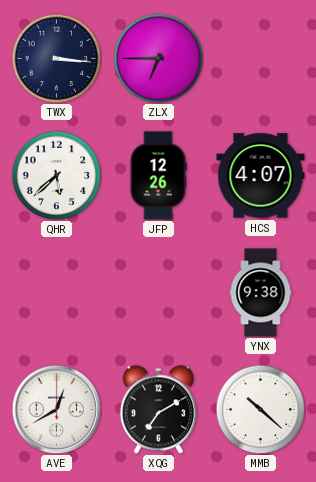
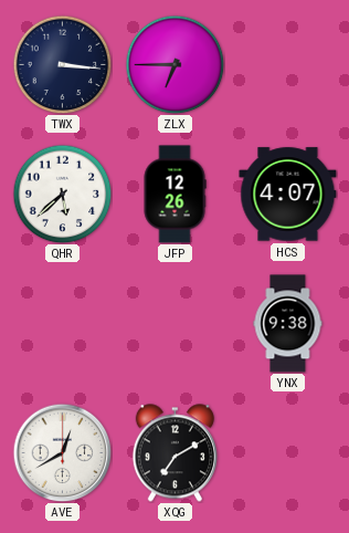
MMB: 10:22 -> none (260, 409)
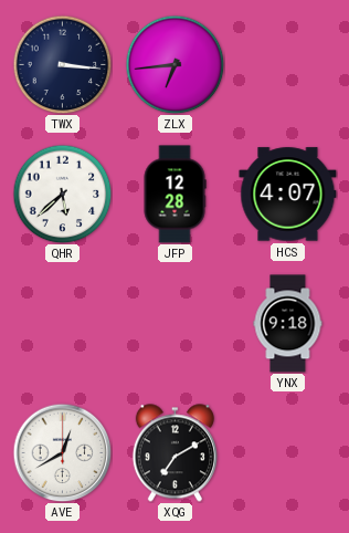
ZLX: 6:45 -> 6:44 (174, 64)
JFP: 12:26 -> 12:28 (174, 195)
YNX: 9:38 -> 9:18 (288, 324)
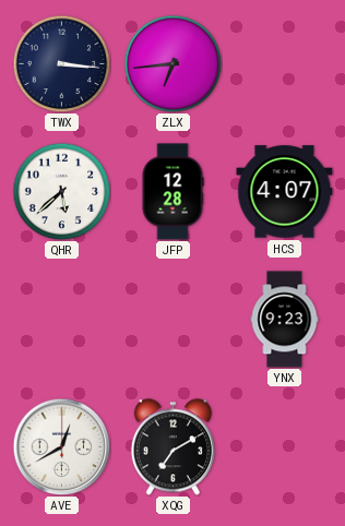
YNX: 9:18 -> 9:23 (285, 320)
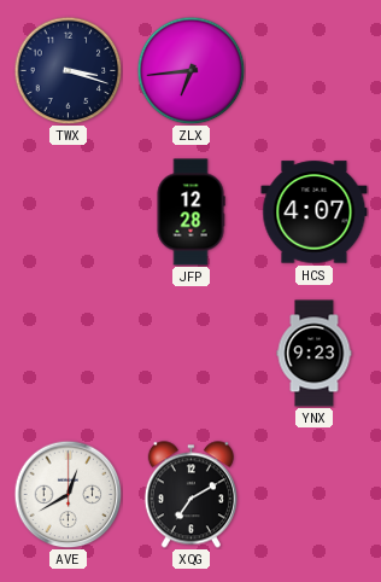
TWX: 3:16 -> 3:18 (68, 70)
QHR: 5:38 -> none (61, 191)
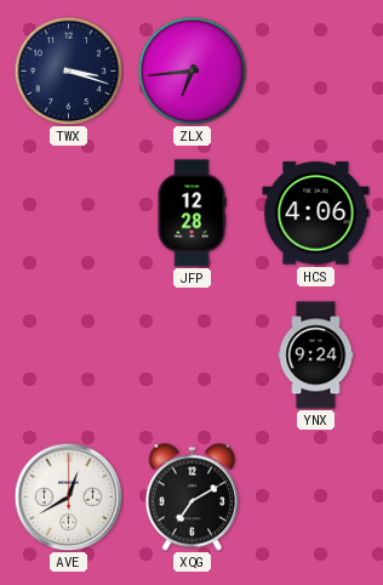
HCS: 4:07 -> 4:06 (316, 214)
YNX: 9:23 -> 9:24 (316, 356)
